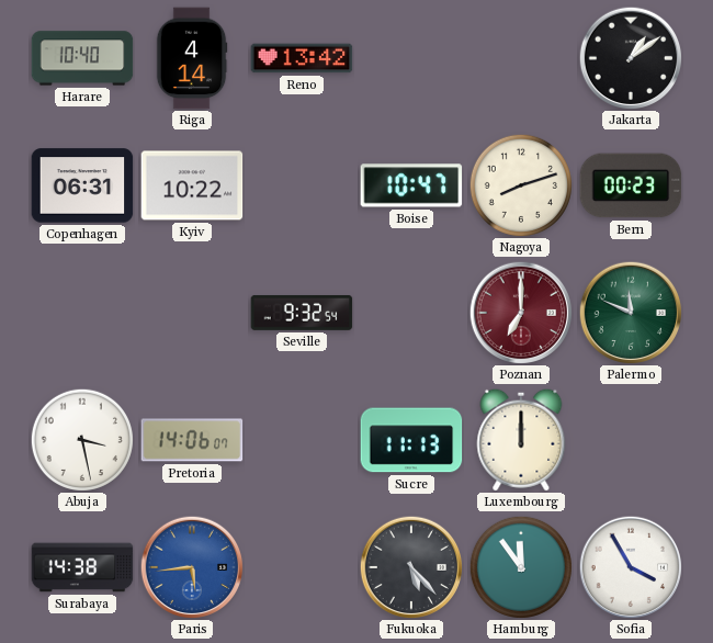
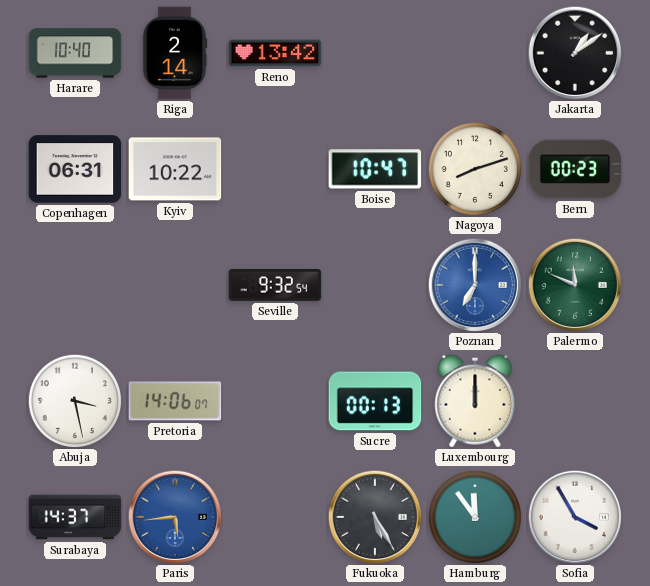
Riga: 4:14 -> 2:14 (175, 53)
Poznan dial: burgundy -> blue (475, 285)
Sucre: 11:13 -> 00:13 (375, 401)
Surabaya: 14:38 -> 14:37 (75, 517)
Fukuoka: 5:23 -> 5:25 (375, 517)
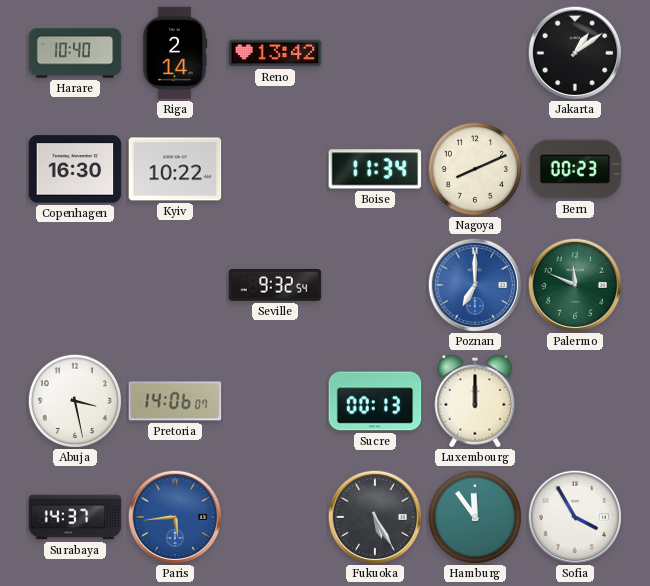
Copenhagen: 06:31 -> 16:30 (75, 169)
Boise: 10:47 -> 11:34 (375, 169)
Nagoya: 8:12 -> 8:11 (474, 168)
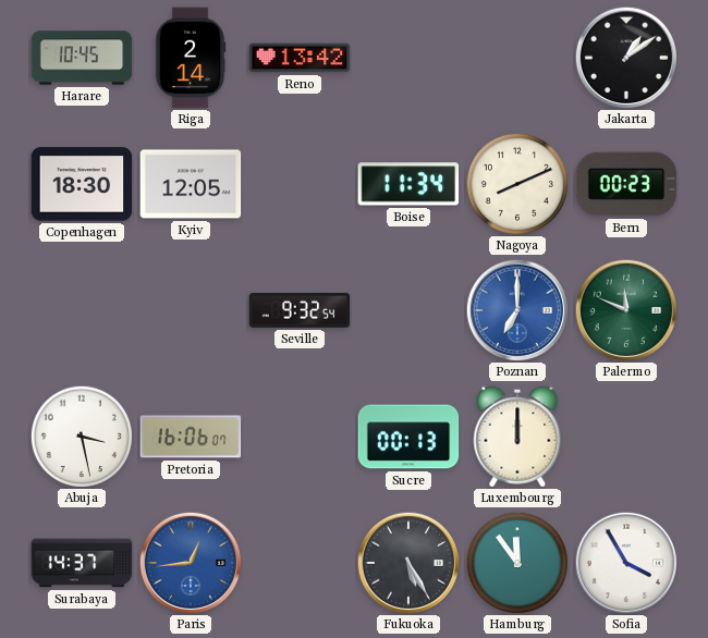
Harare: 10:40 -> 10:45 (82, 58)
Copenhagen: 16:30 -> 18:30 (82, 184)
Kyiv: 10:22 -> 12:05 (191, 184)
Pretoria: 14:06 -> 16:06 (191, 437)
Paris: 5:44 -> 12:44 (191, 563)
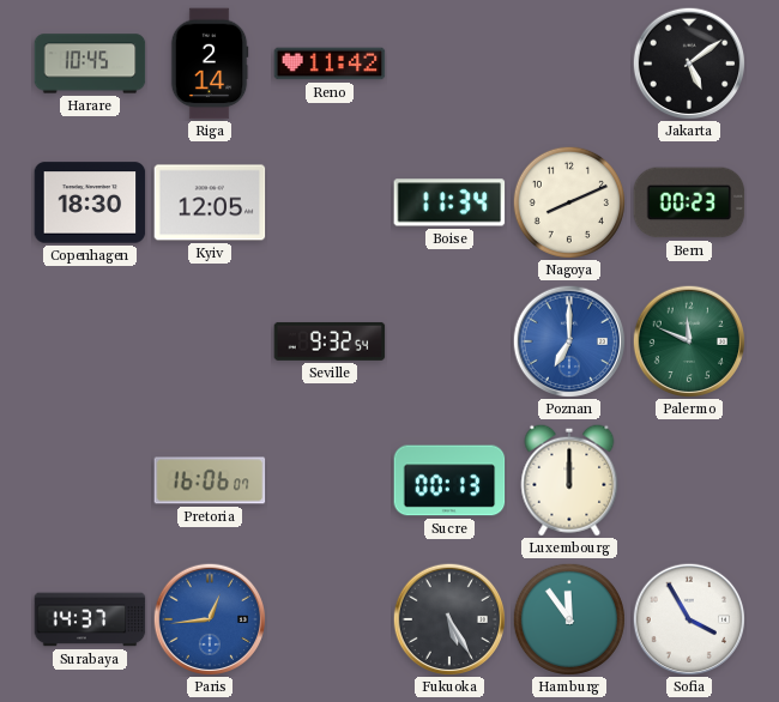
Reno: 13:42 -> 11:42 (330, 63)
Jakarta: 1:09 -> 5:09 (689, 63)
Abuja: 3:28 -> none (81, 435)
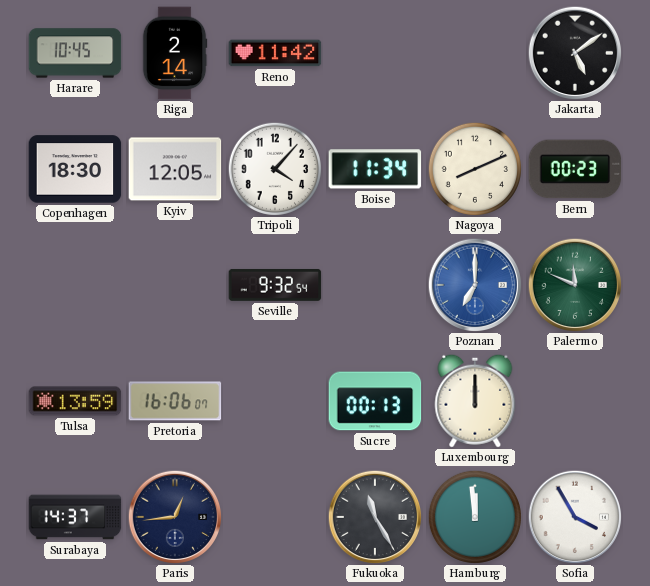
Tripoli: none -> 4:07 (274, 168)
Tulsa: none -> 13:59 (75, 401)
Paris dial: blue -> navy (175, 517)
Fukuoka: 5:25 -> 11:25 (375, 517)
Hamburg: 11:54 -> 11:59 (474, 516)
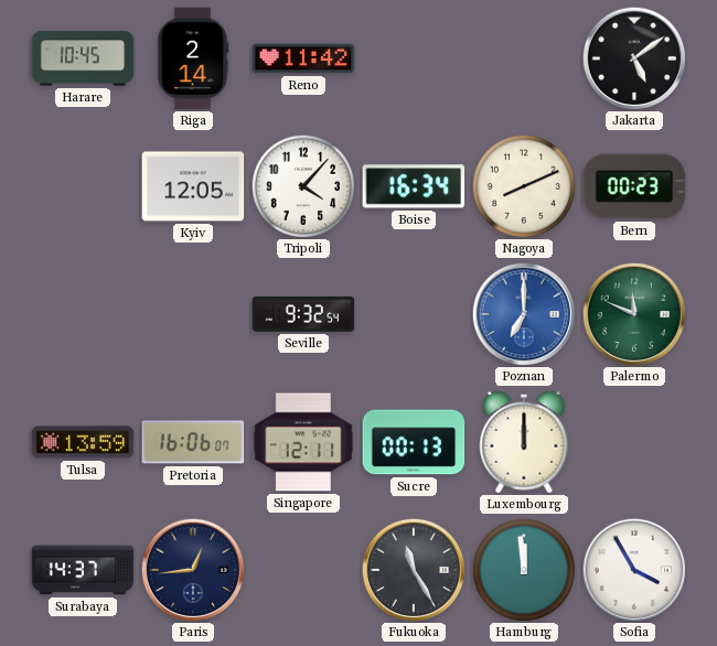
Copenhagen: 18:30 -> none (75, 169)
Boise: 11:34 -> 16:34 (414, 186)
Singapore: none -> 12:11 (303, 442)
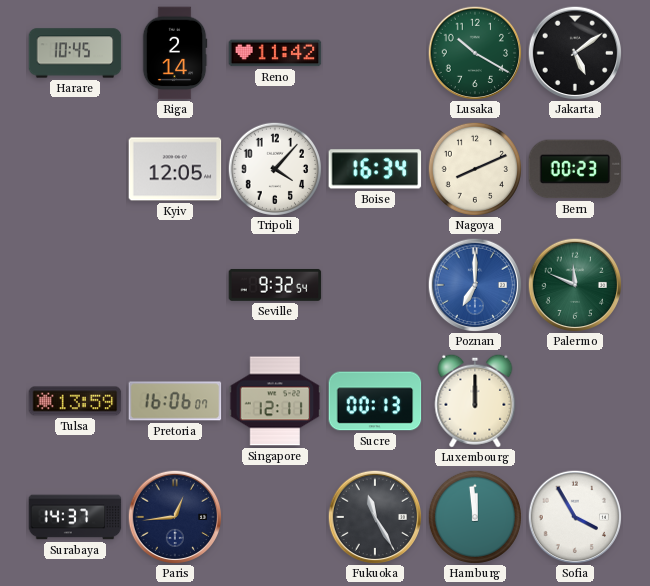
Lusaka: none -> 10:20 (475, 53)
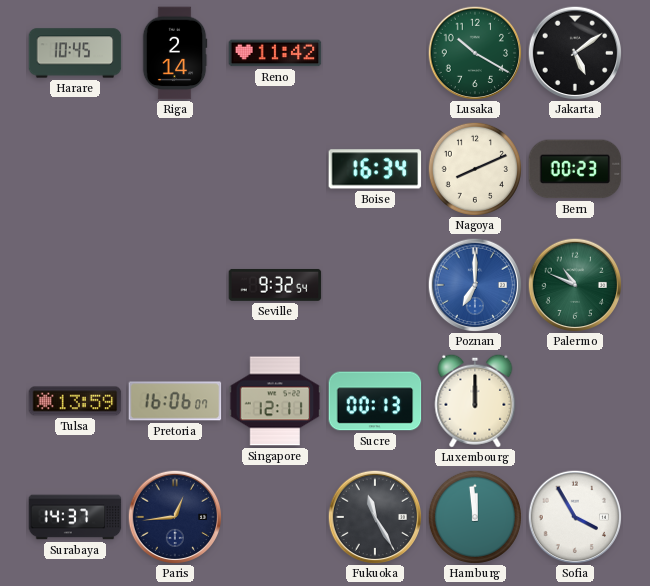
Kyiv: 12:05 -> none (175, 169)
Tripoli: 4:07 -> none (274, 168)
Palermo: 11:49 -> 10:49 (575, 285)
